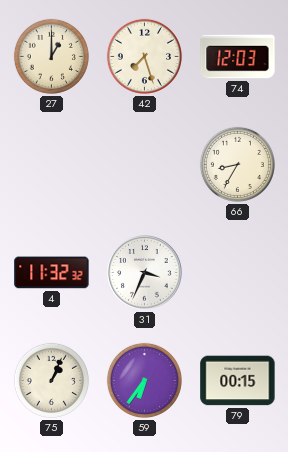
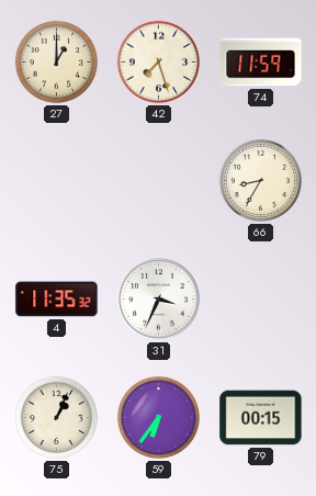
74: 12:03 -> 11:59 (261, 63)
4: 11:32 -> 11:35 (57, 300)
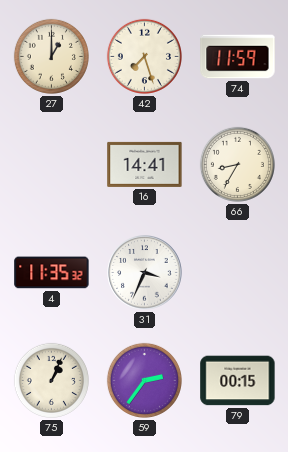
16: none -> 14:41 (145, 164)
59: 6:36 -> 2:36 (144, 380)
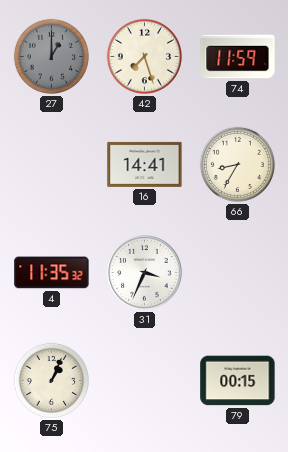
27 dial: cream -> grey (51, 56)
59: 2:36 -> none (144, 380)
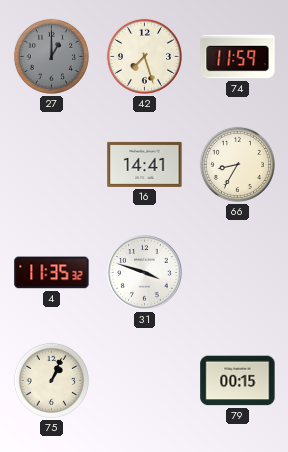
31: 3:34 -> 3:48 (145, 273)
